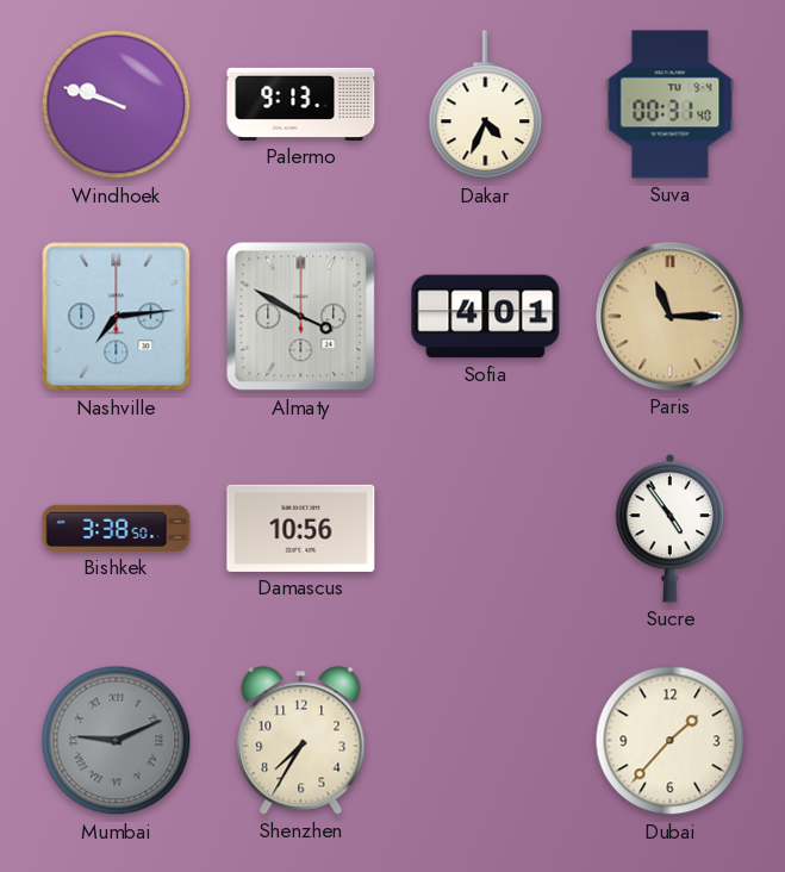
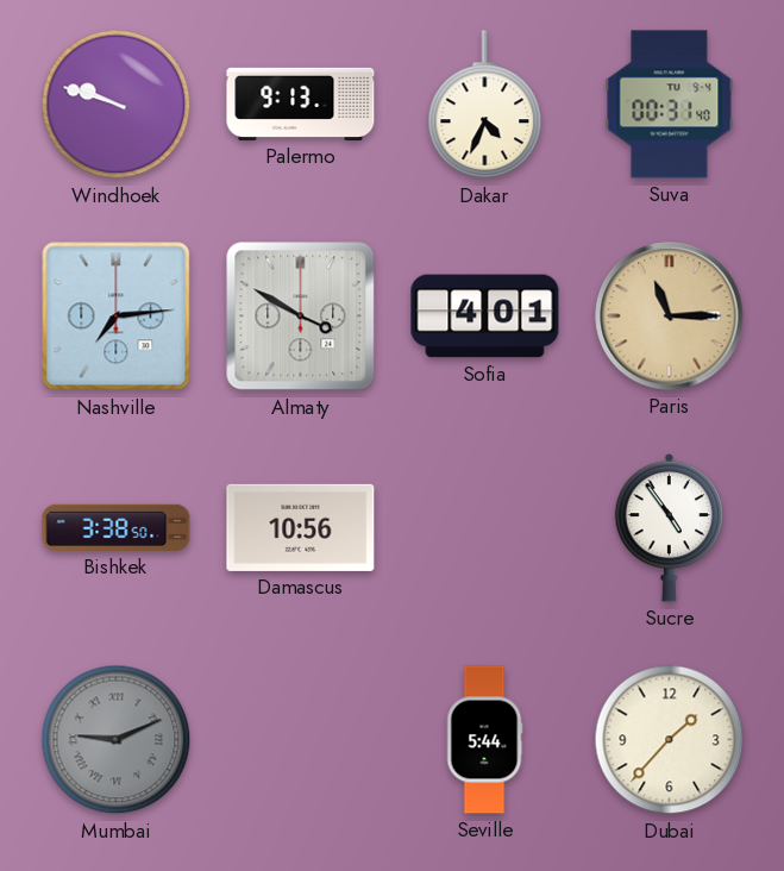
Shenzhen: 7:35 -> none (301, 741)
Seville: none -> 5:44 (484, 740)
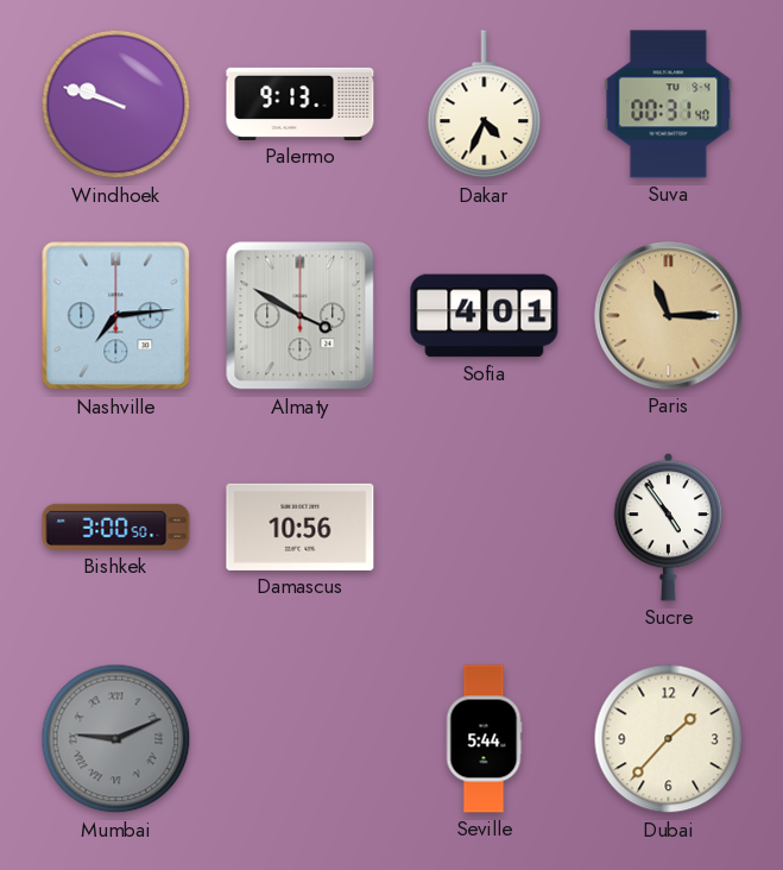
Bishkek: 3:38 -> 3:00 (116, 527)
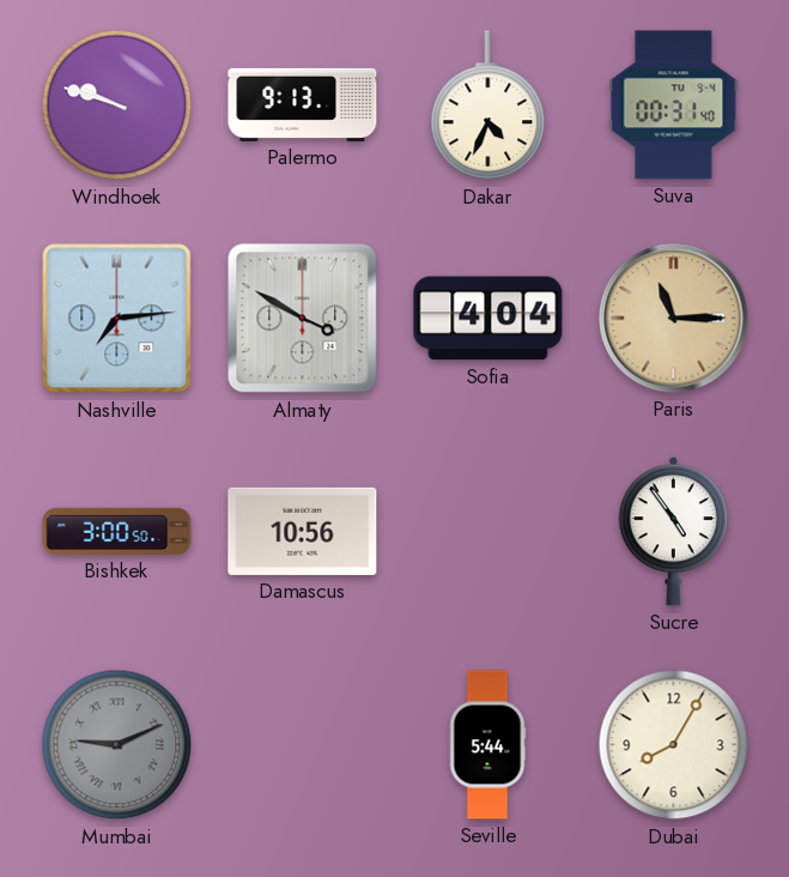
Sofia: 4:01 -> 4:04 (488, 319)
Dubai: 1:37 -> 8:05 (674, 745)
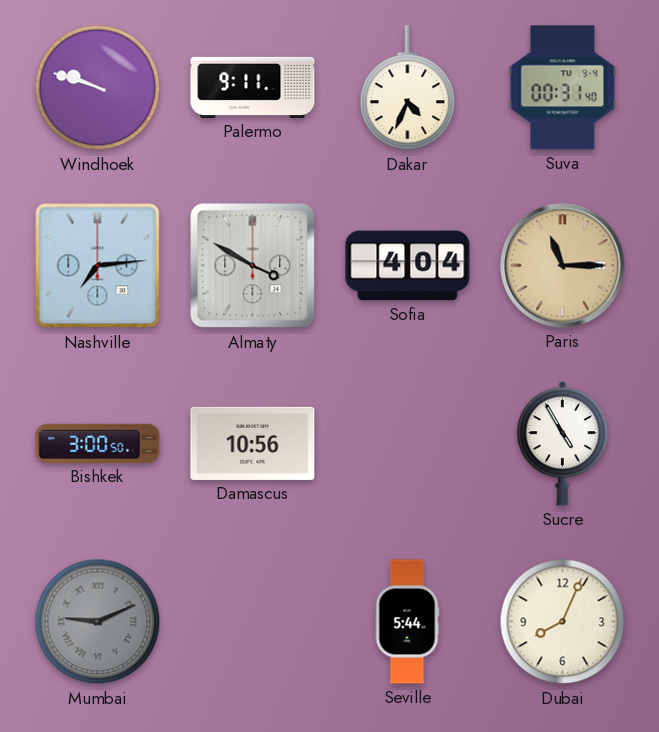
Palermo: 9:13 -> 9:11 (253, 87)
Sucre: 4:54 -> 4:55 (563, 443)
Dubai: 8:05 -> 8:04 (563, 622)
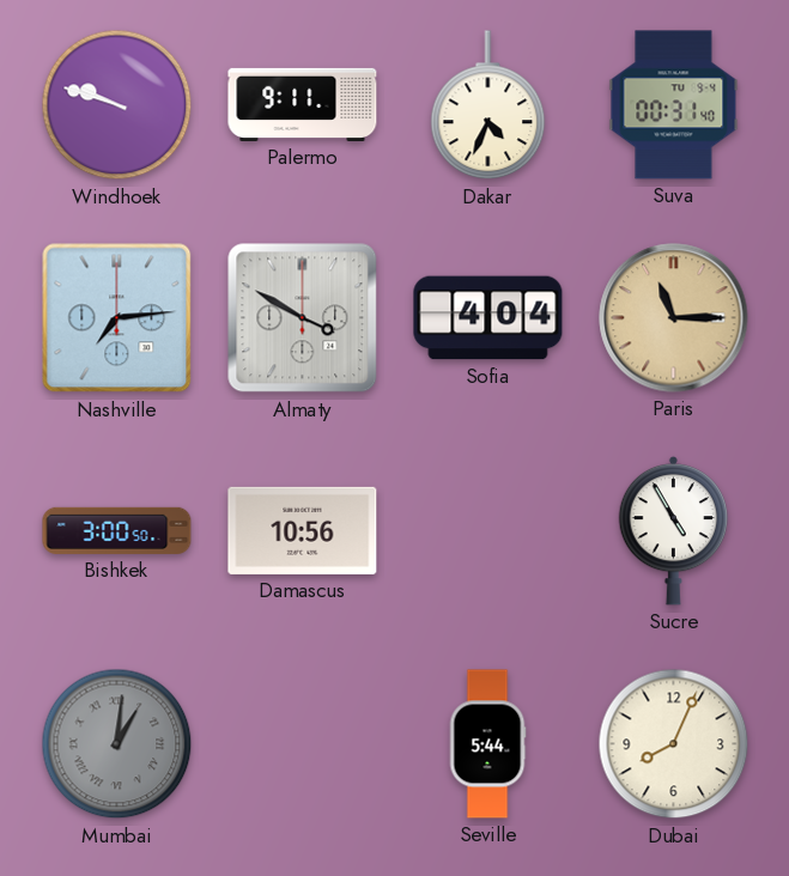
Mumbai: 9:11 -> 1:01 (117, 744)
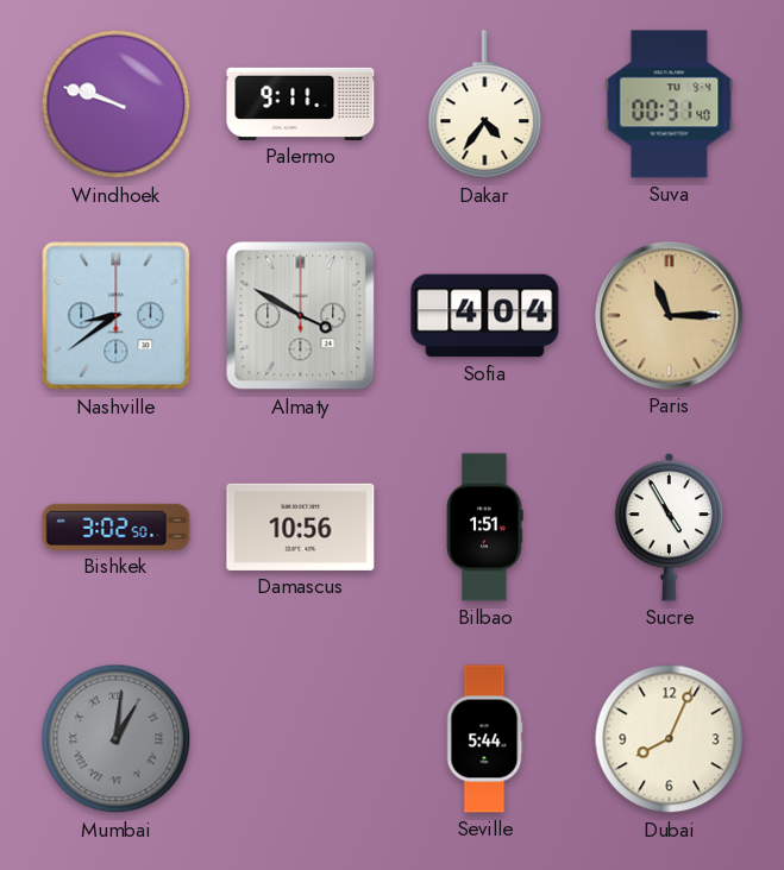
Dakar: 4:34 -> 4:36 (485, 105)
Nashville: 7:14 -> 8:39 (117, 316)
Bishkek: 3:00 -> 3:02 (117, 527)
Bilbao: none -> 1:51 (485, 528)
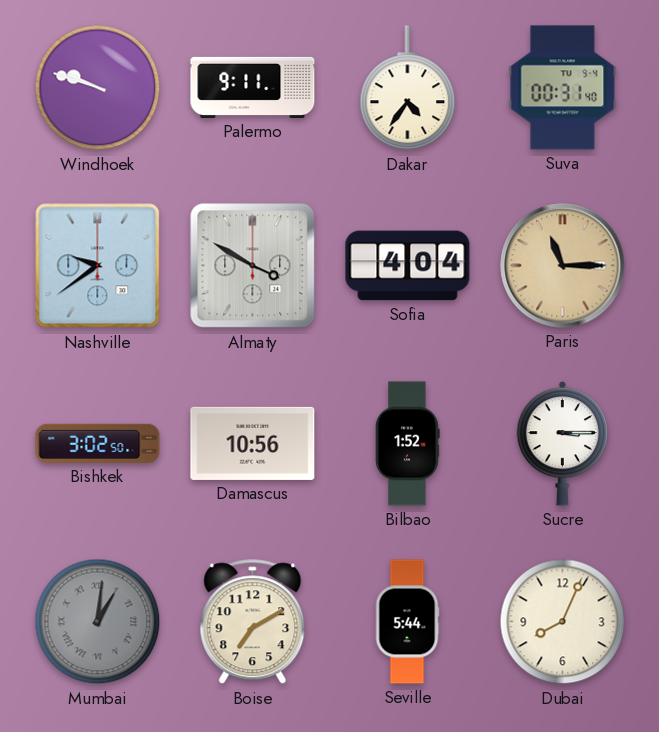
Nashville: 8:39 -> 9:39 (98, 266)
Bilbao: 1:51 -> 1:52 (408, 444)
Sucre: 4:55 -> 3:15 (563, 443)
Boise: none -> 7:10 (253, 622)
